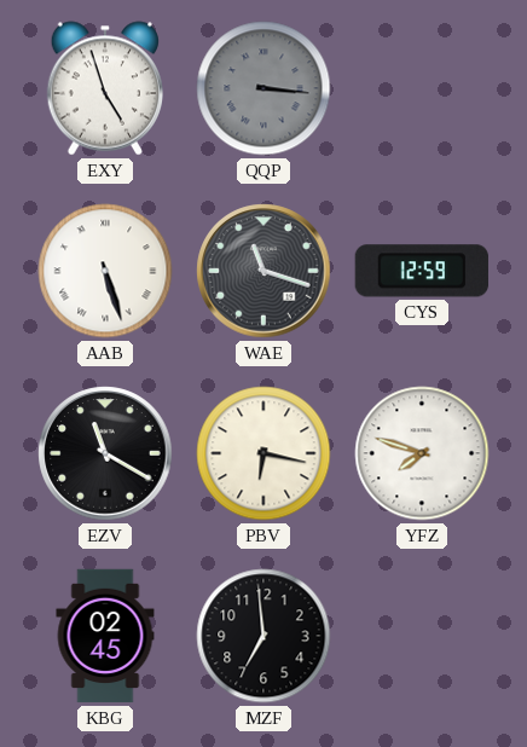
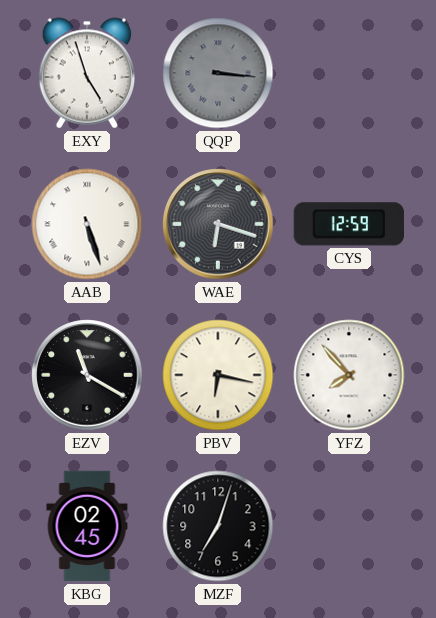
WAE: 11:18 -> 6:18 (218, 224)
YFZ: 7:48 -> 7:53 (349, 375)
MZF: 6:59 -> 7:03 (218, 526)
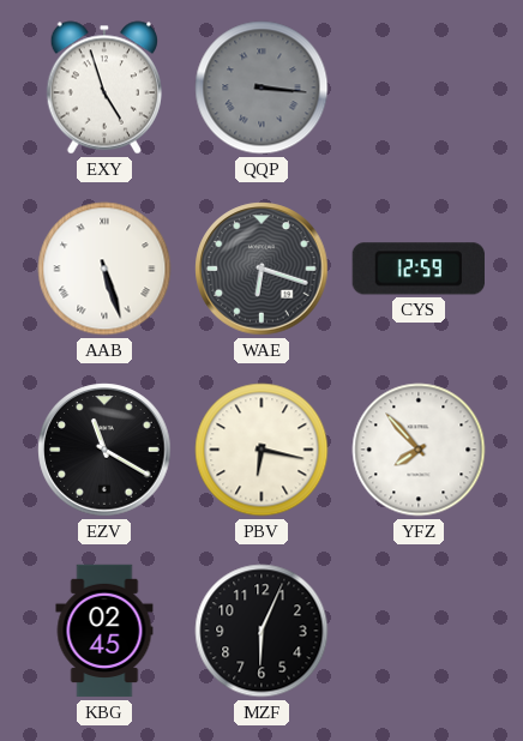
MZF: 7:03 -> 6:04 (261, 631)
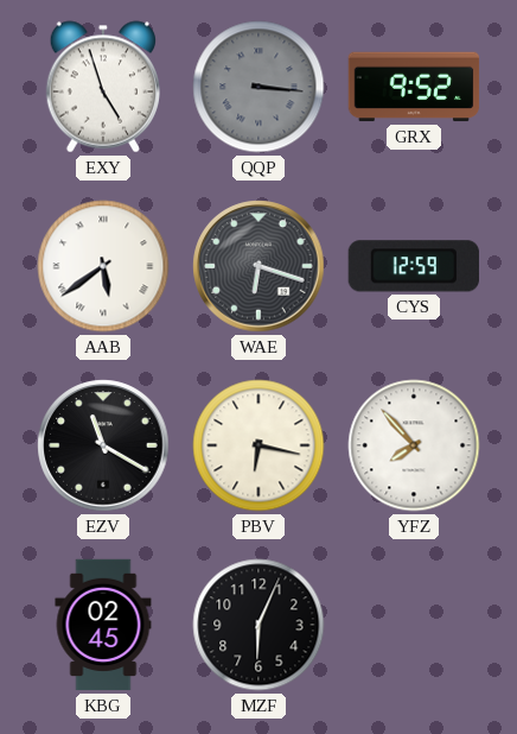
GRX: none -> 9:52 (414, 87)
AAB: 5:27 -> 5:39 (103, 266)
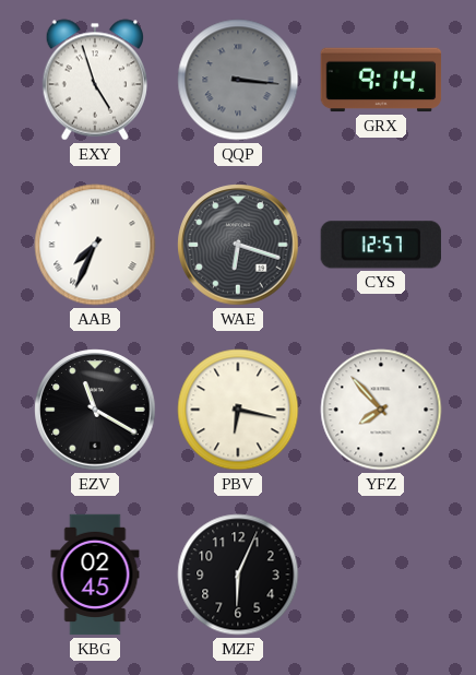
GRX: 9:52 -> 9:14 (381, 80)
AAB: 5:39 -> 7:34 (95, 245)
CYS: 12:59 -> 12:57 (381, 245)
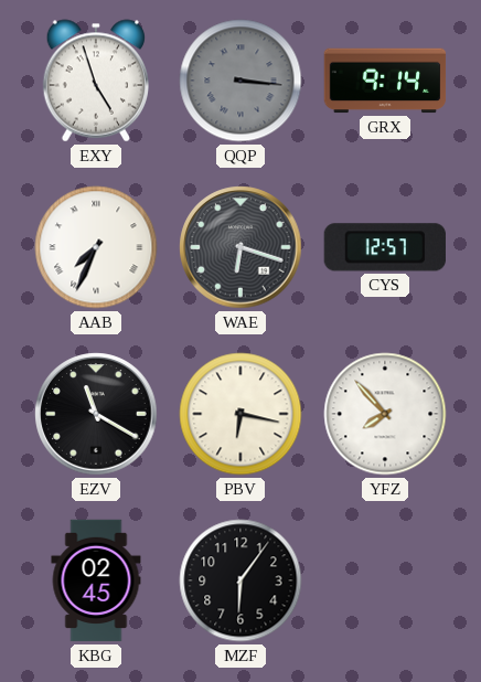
MZF: 6:04 -> 6:06 (240, 580)
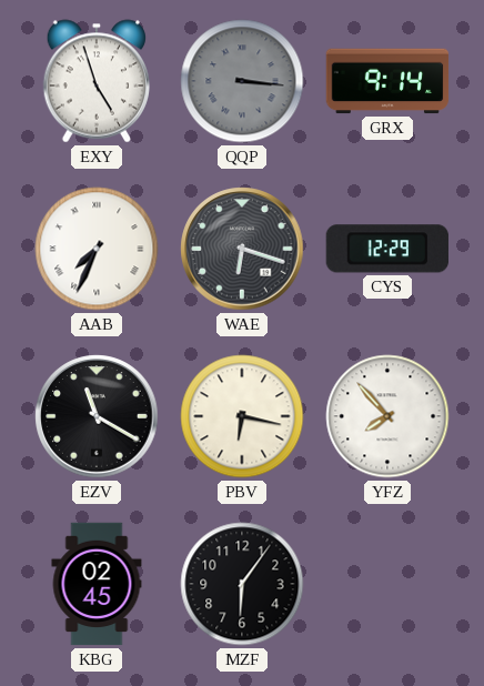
CYS: 12:57 -> 12:29 (387, 249)
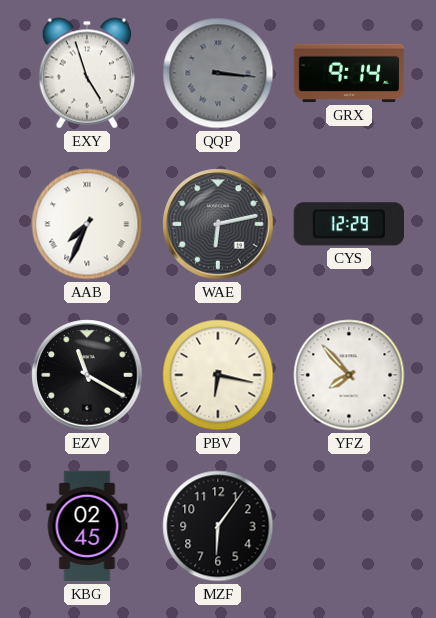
WAE: 6:18 -> 6:13 (218, 224)
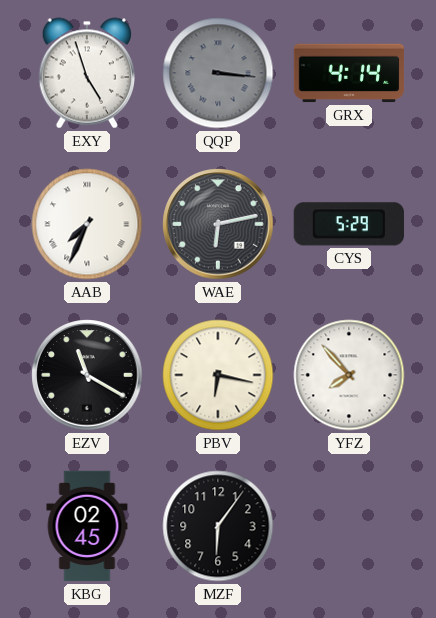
GRX: 9:14 -> 4:14 (349, 73)
CYS: 12:29 -> 5:29 (349, 224)
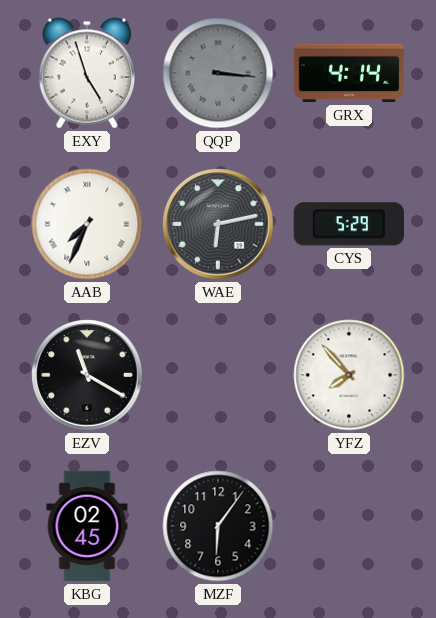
PBV: 6:17 -> none (218, 375)
